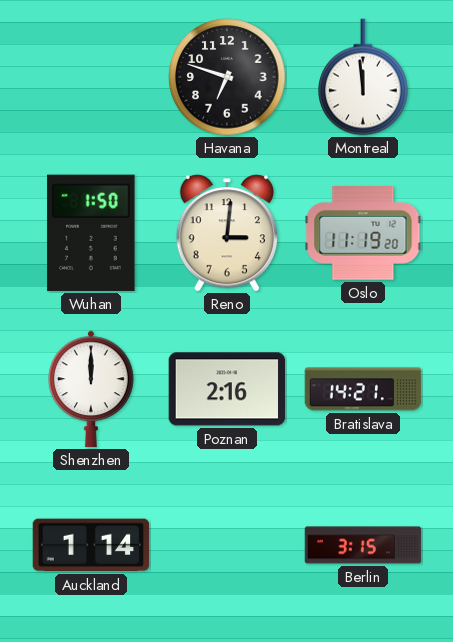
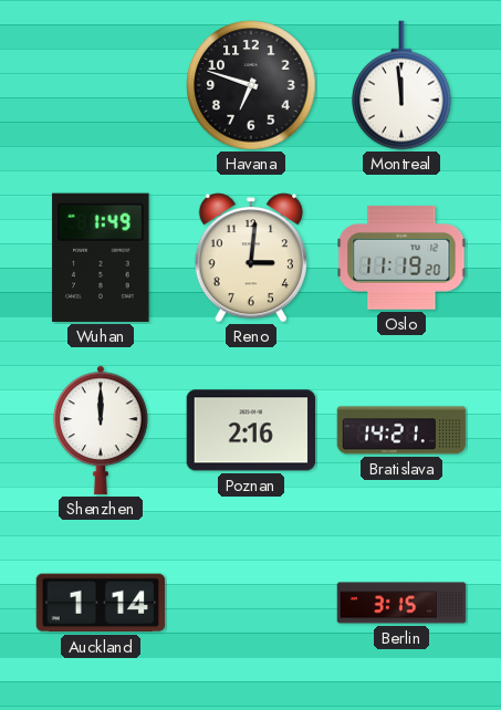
Wuhan: 1:50 -> 1:49 (101, 258)
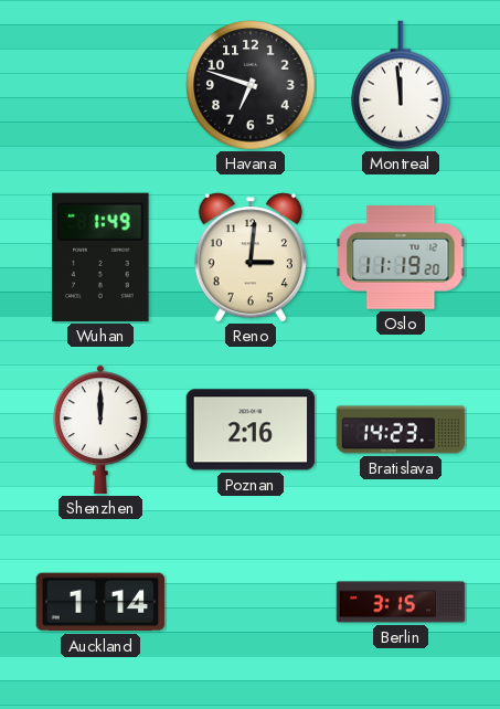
Bratislava: 14:21 -> 14:23 (401, 430)
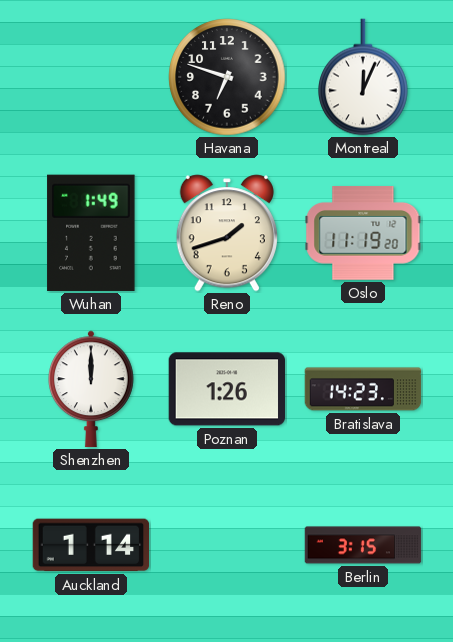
Montreal: 11:59 -> 12:04 (363, 77)
Reno: 3:01 -> 1:42 (227, 233)
Poznan: 2:16 -> 1:26 (227, 389)
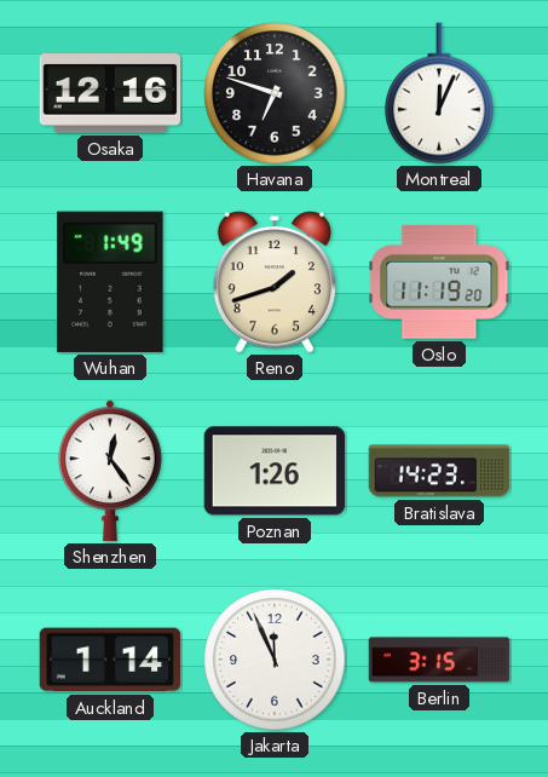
Osaka: none -> 12:16 (110, 93)
Shenzhen: 12:00 -> 12:24 (111, 471)
Jakarta: none -> 11:56 (275, 660)
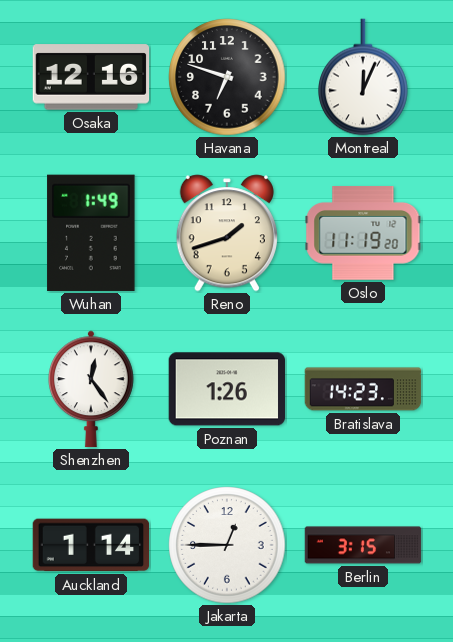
Jakarta: 11:56 -> 12:45 (227, 545)
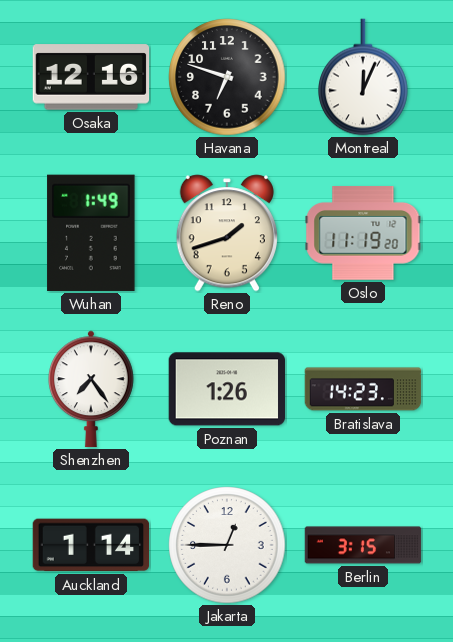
Shenzhen: 12:24 -> 7:24 (92, 389)
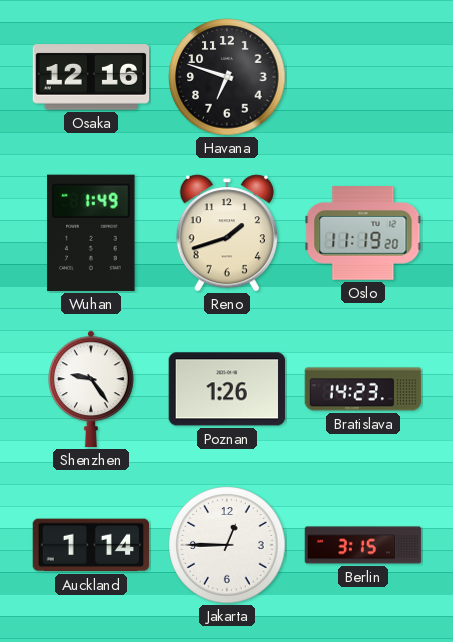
Montreal: 12:04 -> none (363, 77)
Shenzhen: 7:24 -> 9:24 (92, 389)
